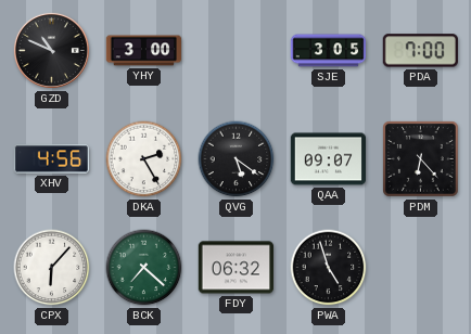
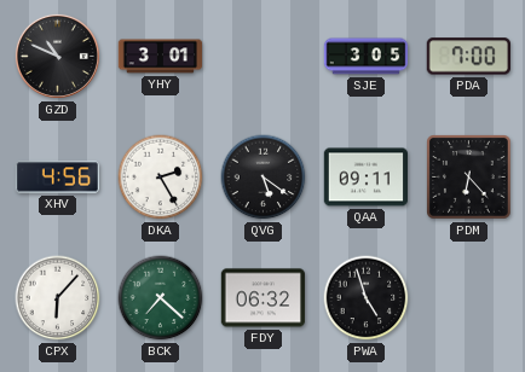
YHY: 3:00 -> 3:01 (161, 57)
QAA: 09:07 -> 09:11 (367, 178)
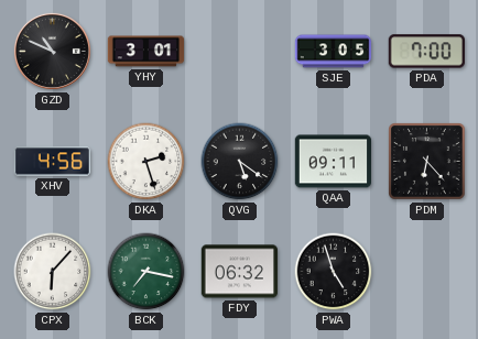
DKA: 2:25 -> 2:27 (146, 162)
BCK: 7:22 -> 7:17 (146, 272)
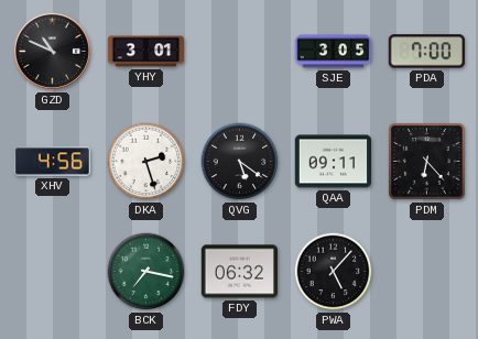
CPX: 6:07 -> none (53, 272)
PWA: 4:57 -> 5:07 (334, 272)
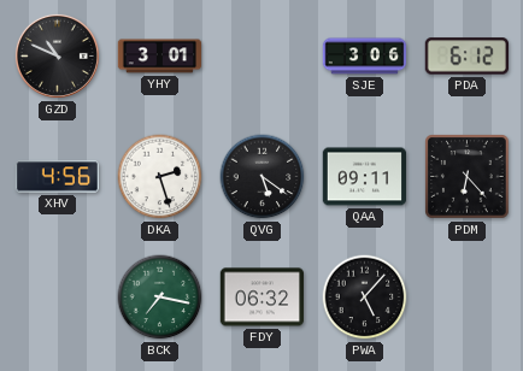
SJE: 3:05 -> 3:06 (365, 57)
PDA: 7:00 -> 6:12 (466, 57)
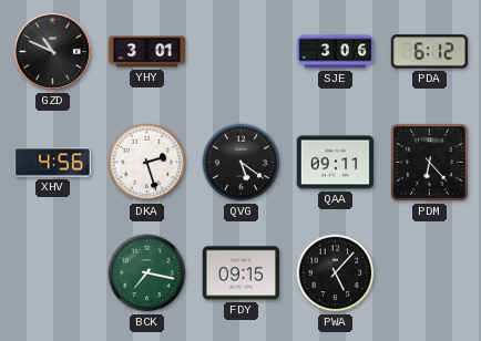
FDY: 06:32 -> 09:15 (240, 273)
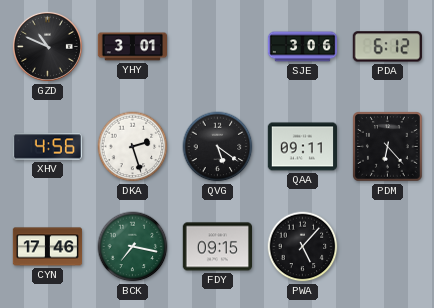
CYN: none -> 17:46 (48, 247)
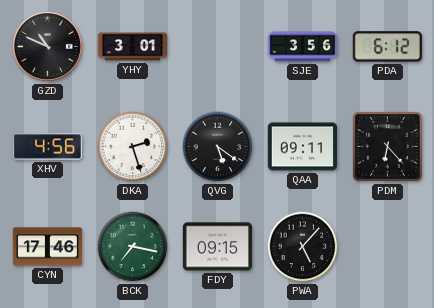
SJE: 3:06 -> 3:56 (303, 47)
